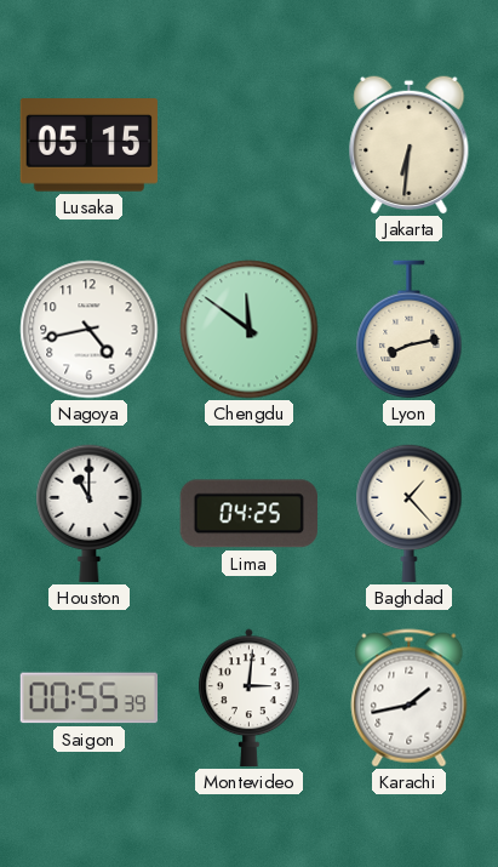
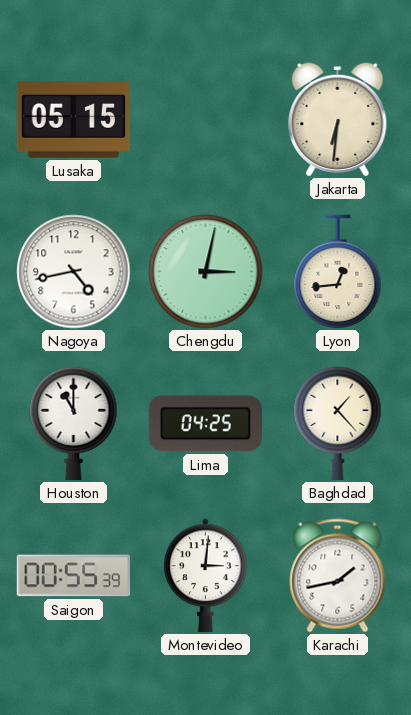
Chengdu: 11:51 -> 3:02 (206, 272)
Lyon: 8:13 -> 12:44 (338, 272)
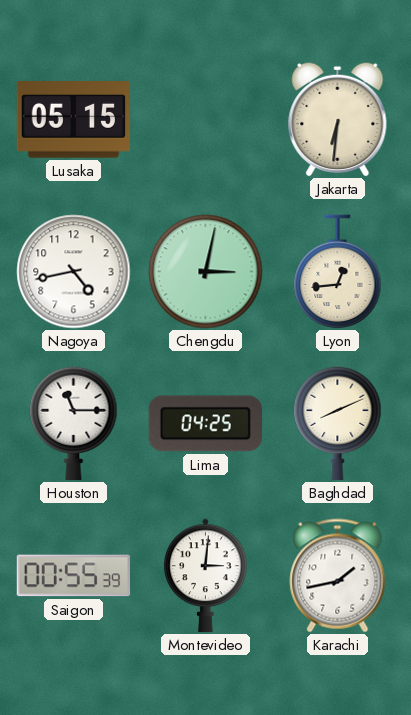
Houston: 11:00 -> 11:15 (74, 424)
Baghdad: 1:23 -> 8:11 (338, 424)
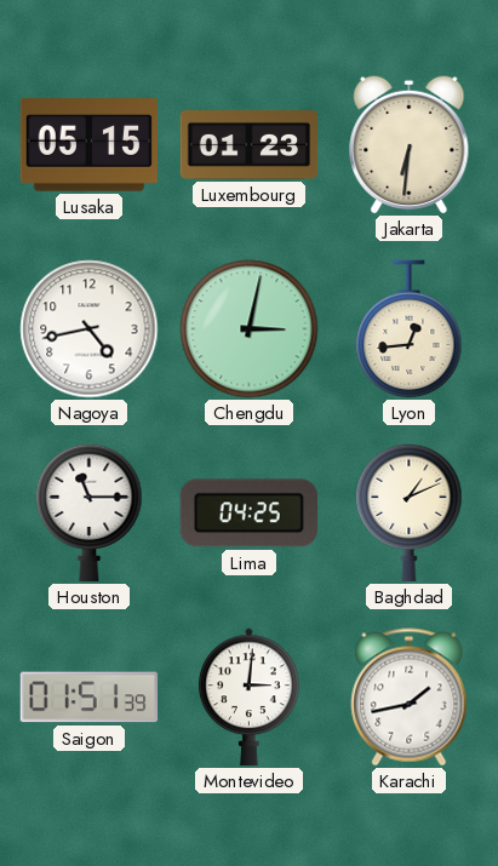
Luxembourg: none -> 01:23 (250, 145)
Baghdad: 8:11 -> 1:11 (410, 514)
Saigon: 00:55 -> 01:51 (90, 698)
